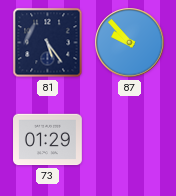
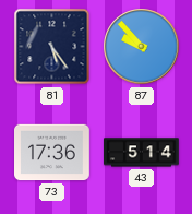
73: 01:29 -> 17:36 (52, 153)
43: none -> 5:14 (142, 153)
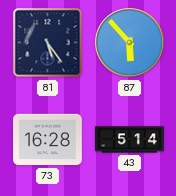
87: 9:53 -> 5:53 (130, 43)
73: 17:36 -> 16:28 (48, 140)
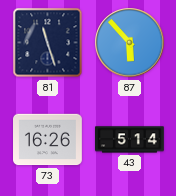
81: 5:24 -> 11:27 (48, 43)
73: 16:28 -> 16:26 (48, 140)
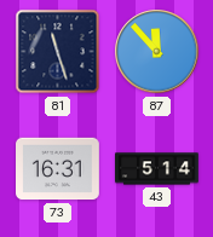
87: 5:53 -> 11:53 (157, 52)
73: 16:26 -> 16:31 (58, 169)
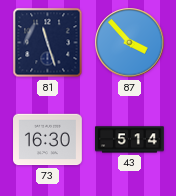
87: 11:53 -> 3:53 (130, 43)
73: 16:31 -> 16:30 (48, 140)
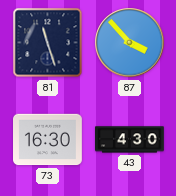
43: 5:14 -> 4:30 (130, 140)
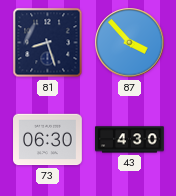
81: 11:27 -> 8:27 (48, 43)
73: 16:30 -> 06:30 (48, 140)
